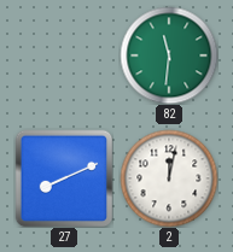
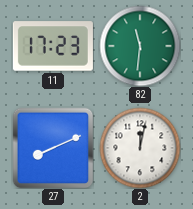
11: none -> 17:23 (53, 46)
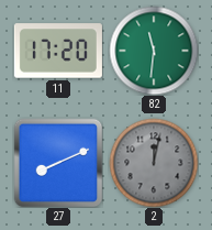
11: 17:23 -> 17:20 (58, 51)
2 dial: white -> grey (154, 163)
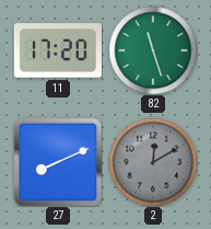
82: 11:31 -> 11:27 (153, 50)
2: 12:02 -> 12:10 (153, 162)
